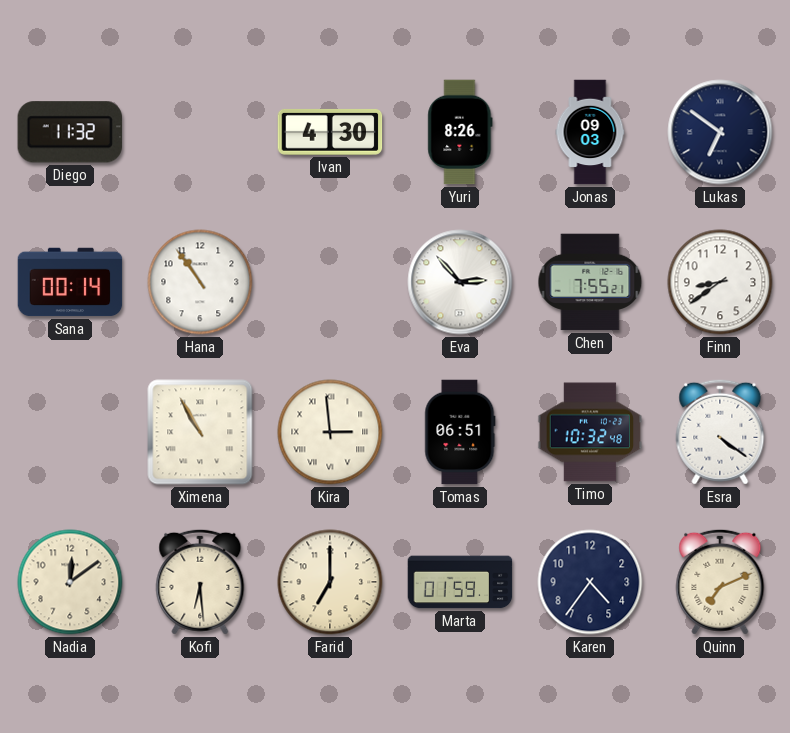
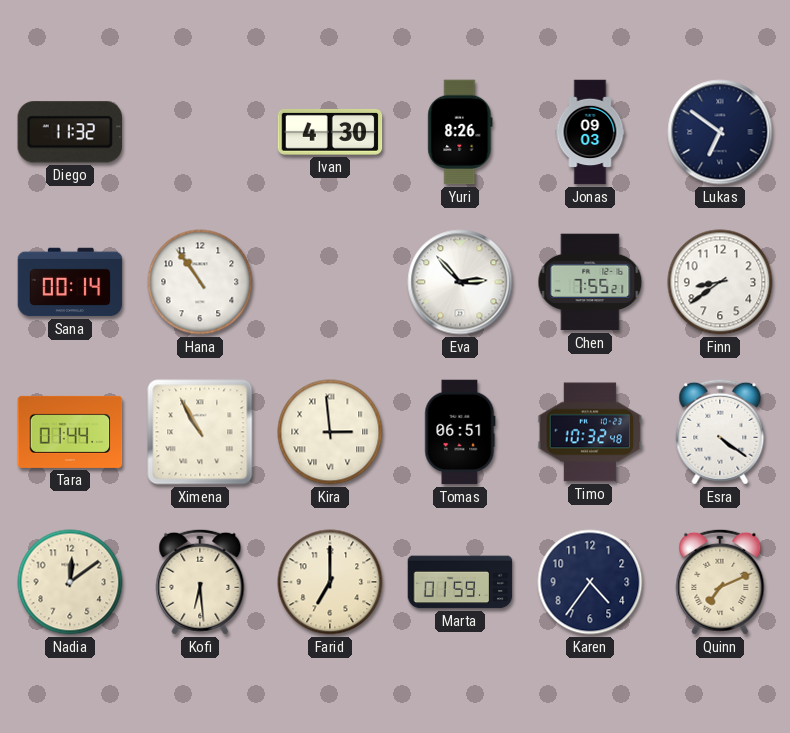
Tara: none -> 01:44 (70, 432)
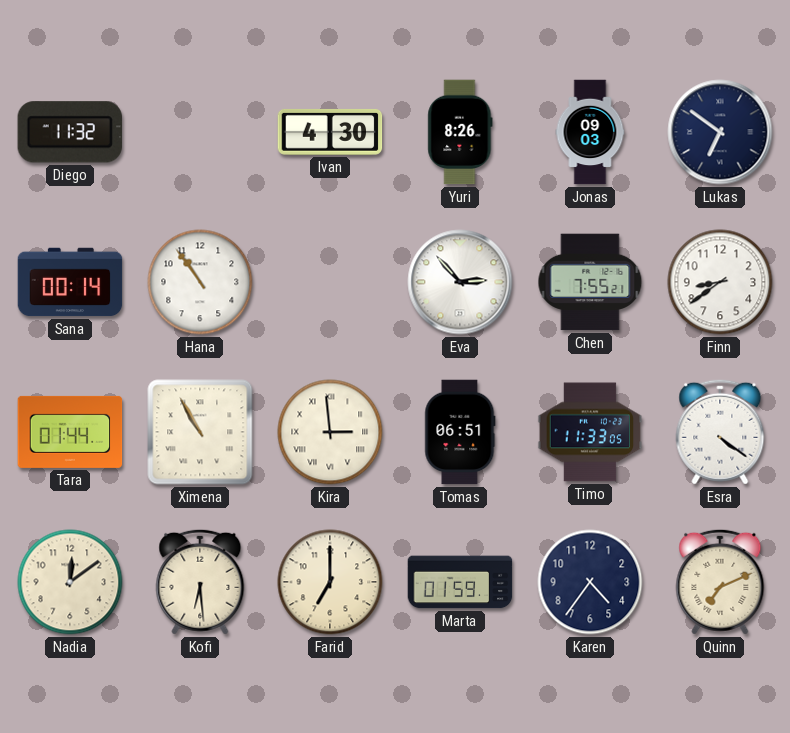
Timo: 10:32 -> 11:33 (590, 432)
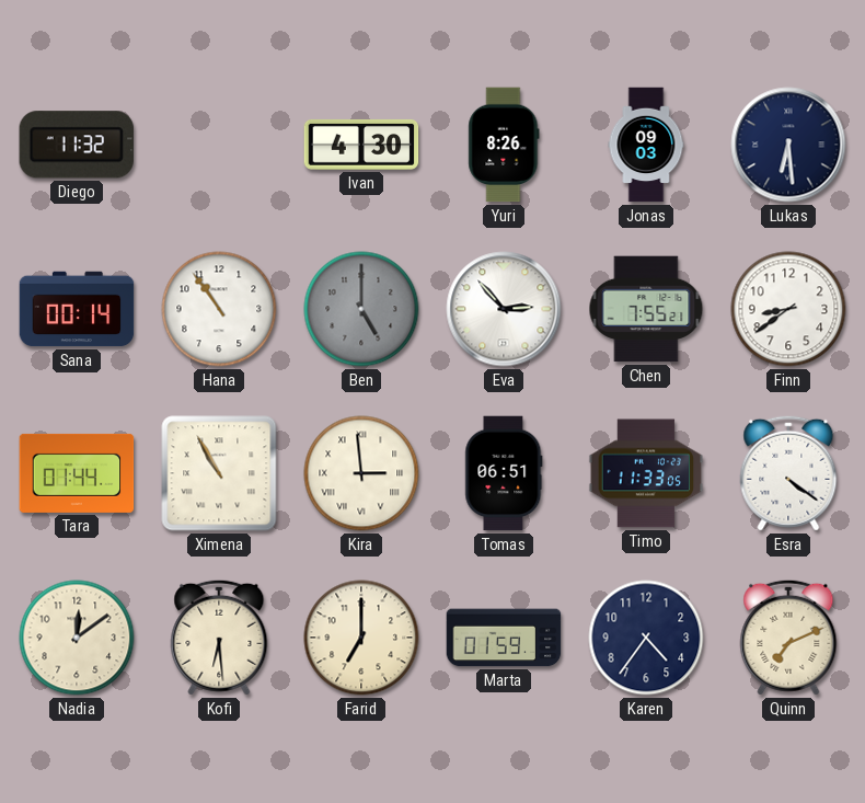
Lukas: 6:51 -> 6:29 (788, 145)
Ben: none -> 5:00 (361, 309)
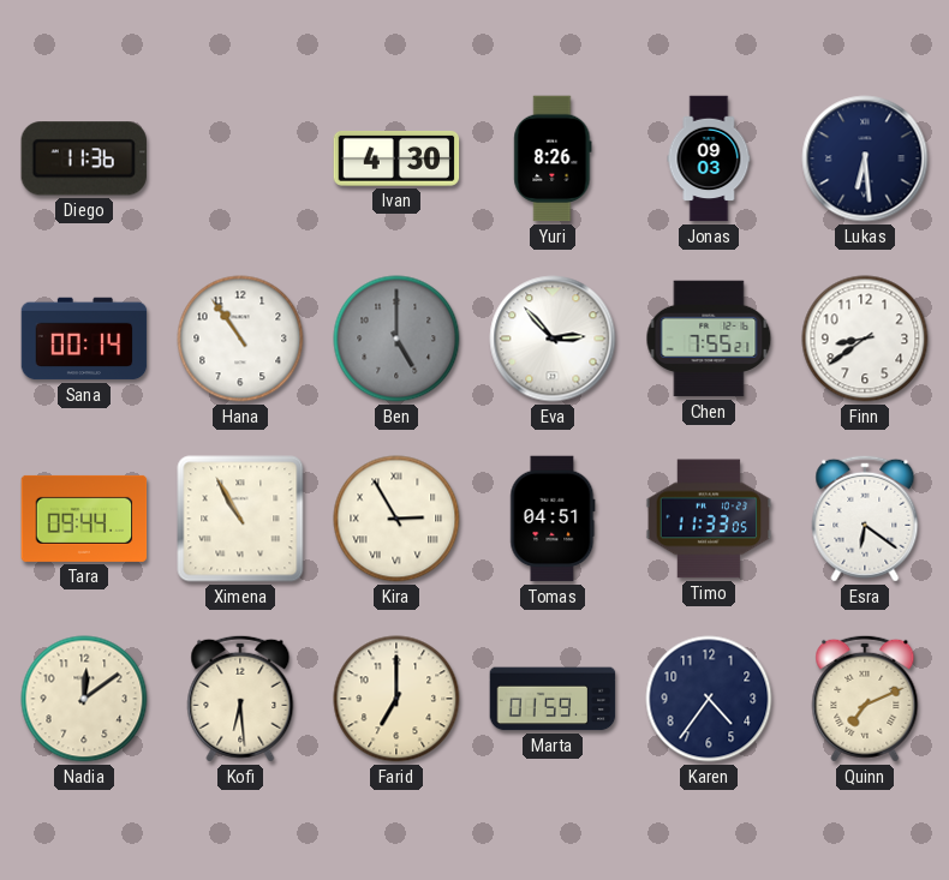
Diego: 11:32 -> 11:36 (84, 158)
Tara: 01:44 -> 09:44 (84, 519)
Kira: 2:59 -> 2:55 (396, 519)
Tomas: 06:51 -> 04:51 (553, 519)
Esra: 4:21 -> 6:21 (865, 519)
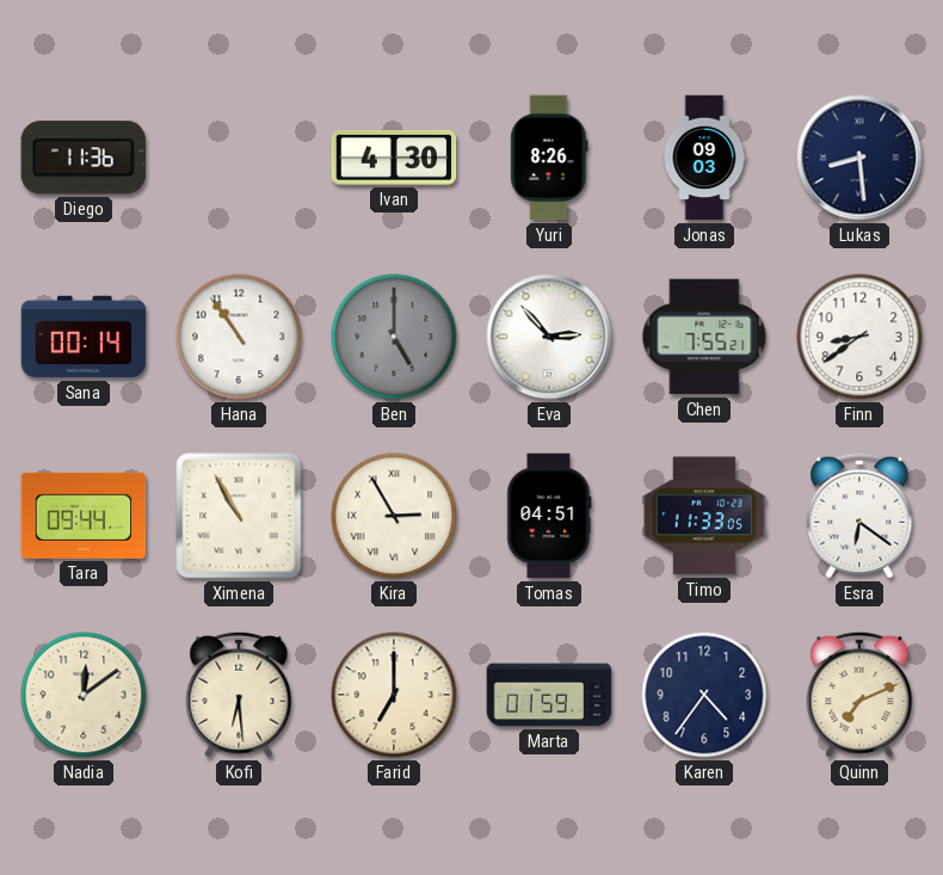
Lukas: 6:29 -> 8:29 (859, 158)
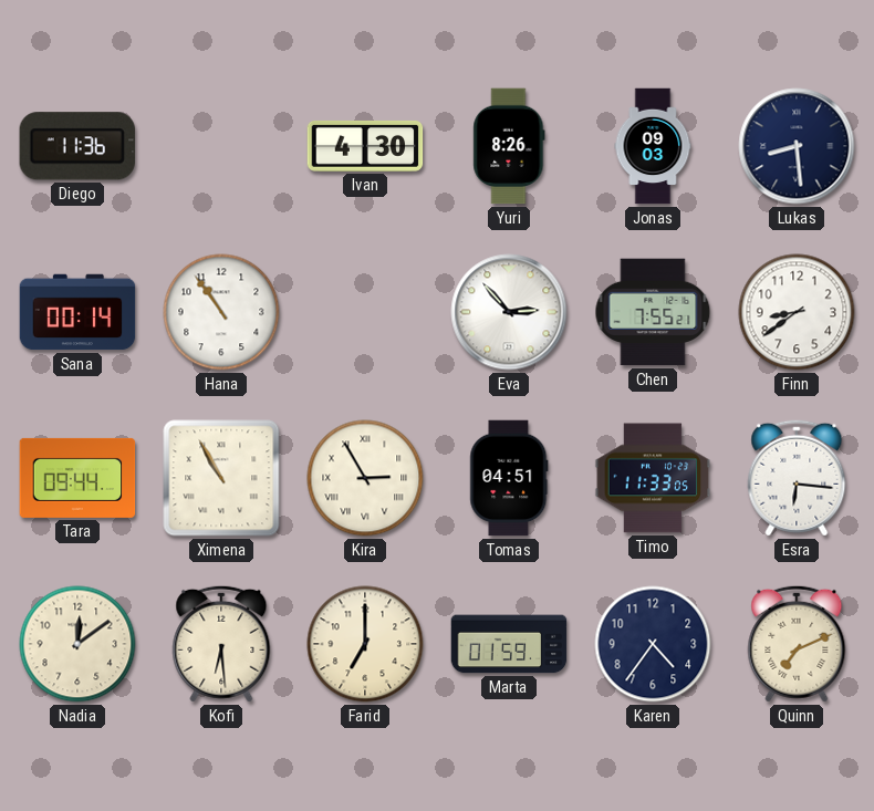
Ben: 5:00 -> none (394, 337)
Esra: 6:21 -> 6:16 (797, 478)
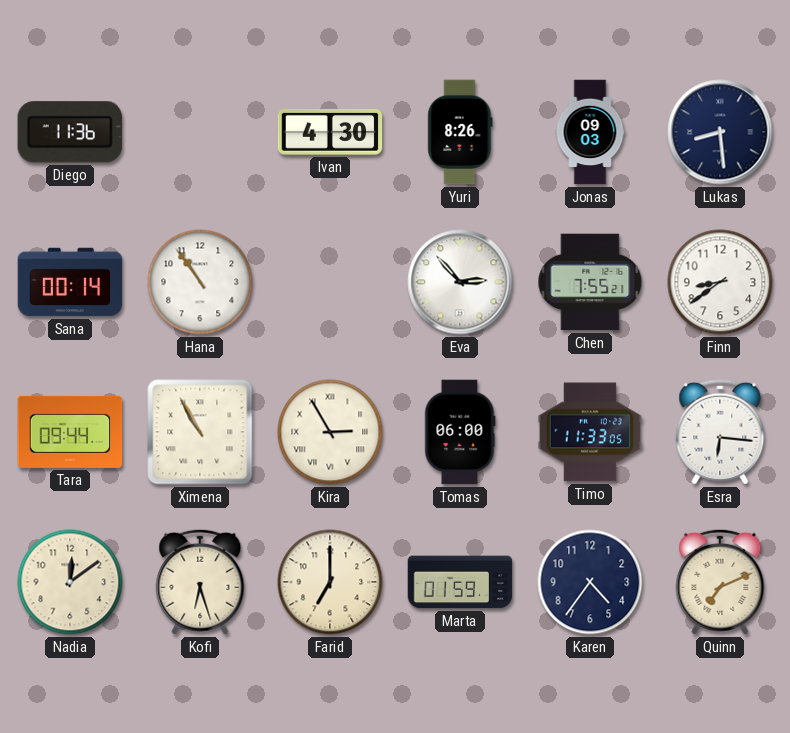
Tomas: 04:51 -> 06:00 (460, 432)
Kofi: 6:29 -> 6:27 (200, 582)
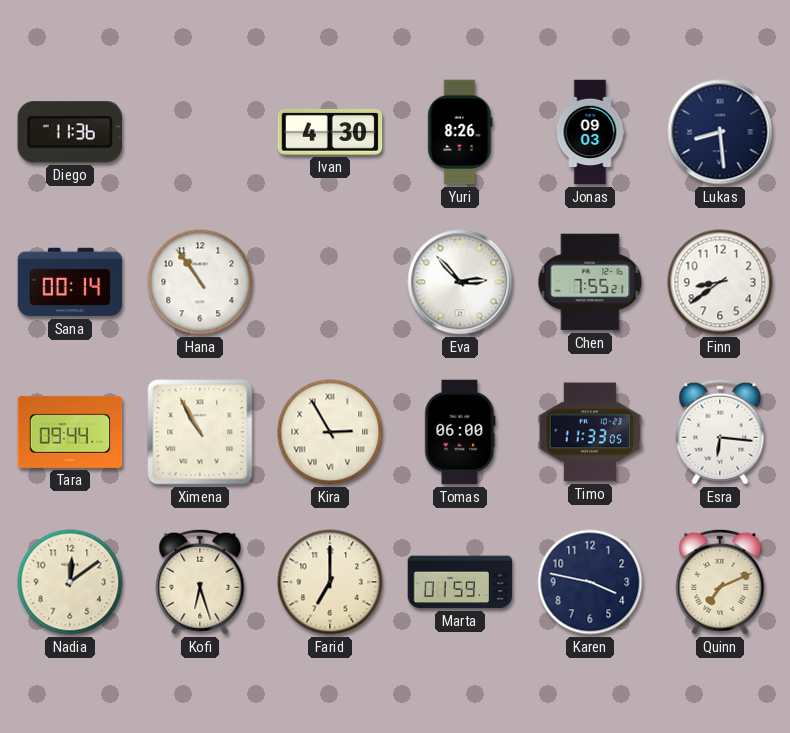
Karen: 4:36 -> 3:47 (590, 582)
